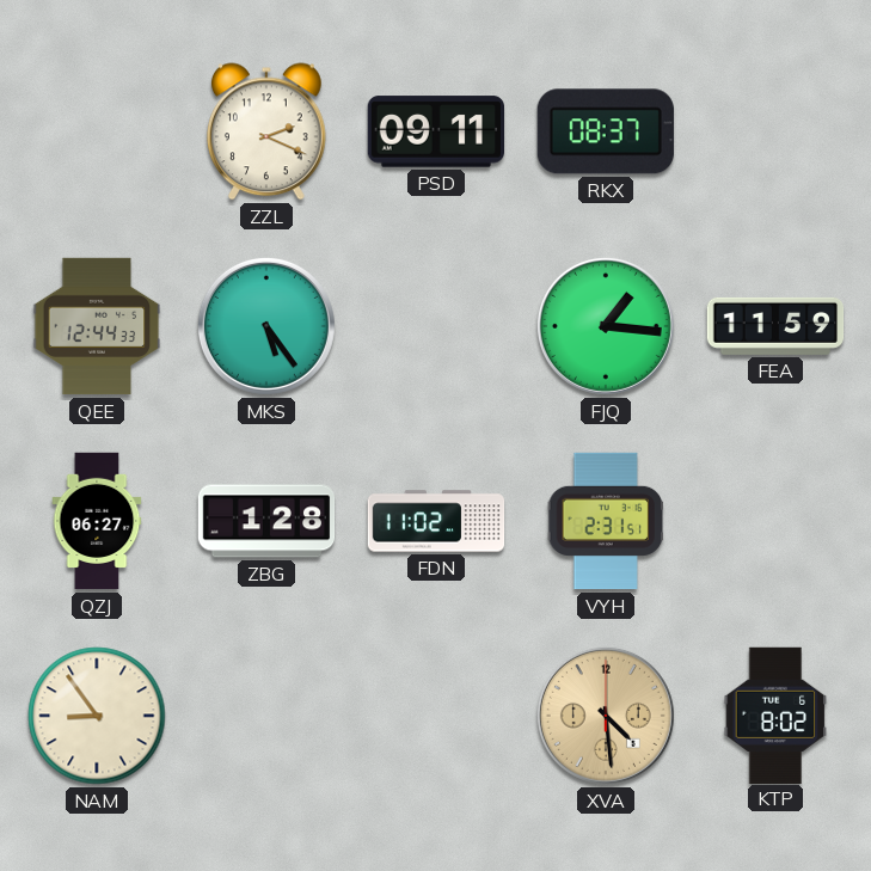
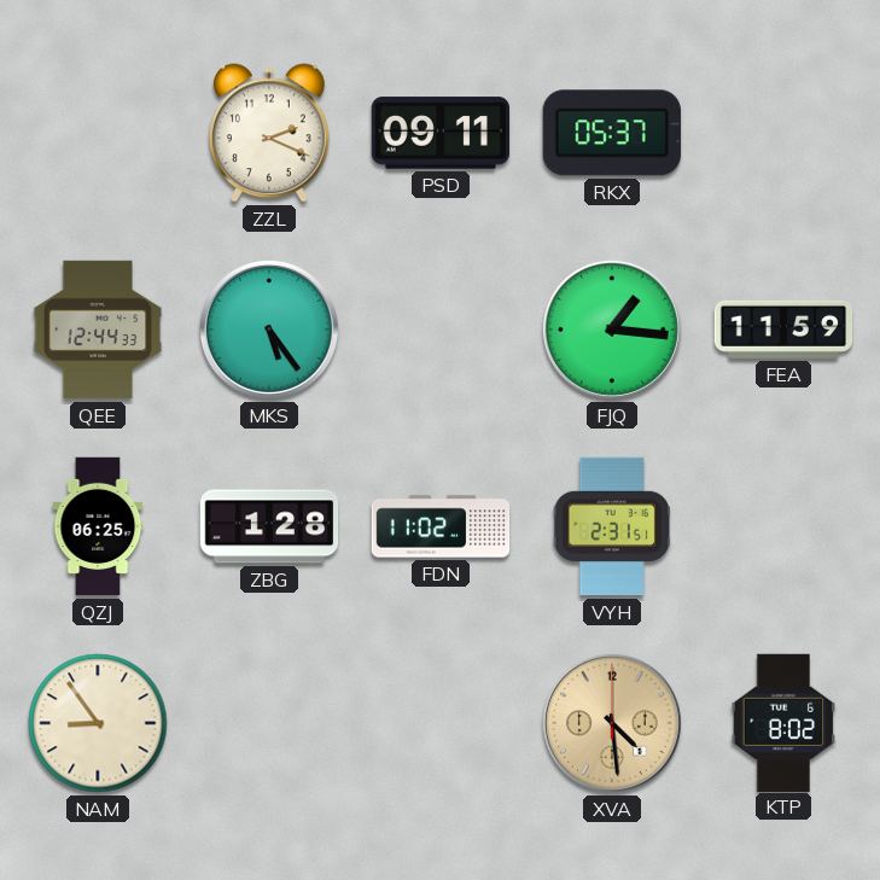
RKX: 08:37 -> 05:37 (612, 133)
QZJ: 06:27 -> 06:25 (98, 526)
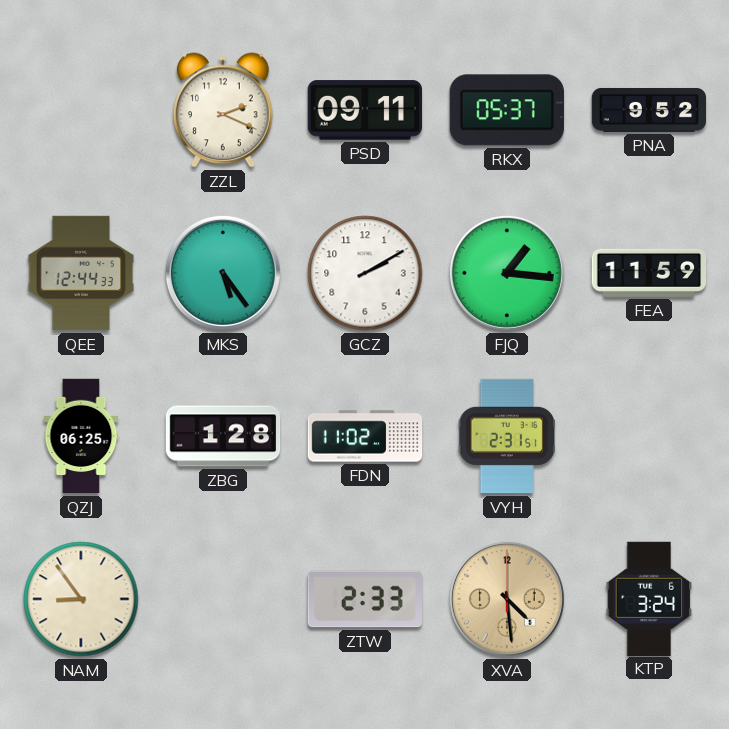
PNA: none -> 9:52 (649, 110)
GCZ: none -> 2:10 (365, 273)
ZTW: none -> 2:33 (364, 599)
KTP: 8:02 -> 3:24 (649, 598)
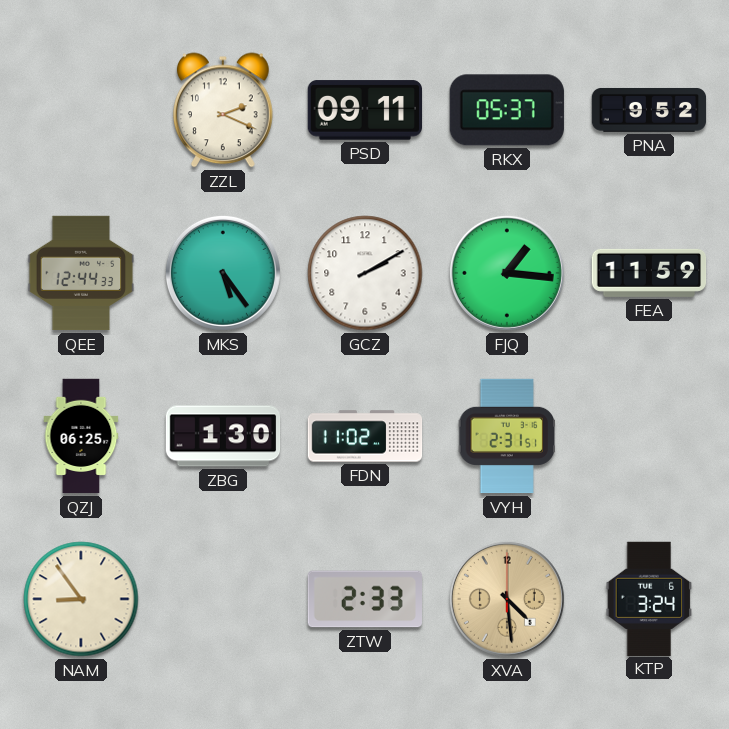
ZBG: 1:28 -> 1:30 (223, 436)
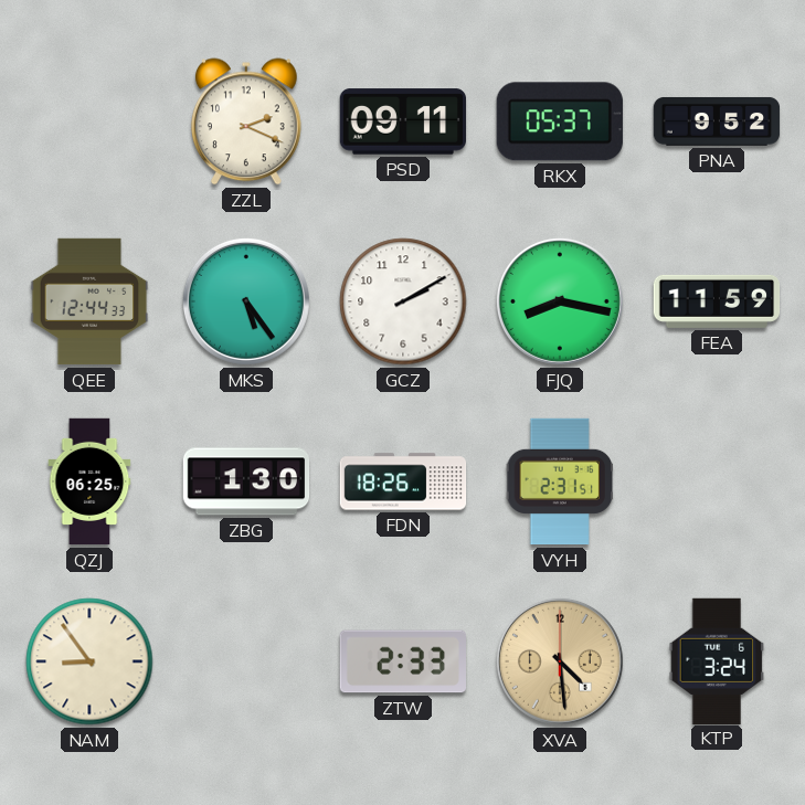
FJQ: 1:16 -> 8:17 (560, 301)
FDN: 11:02 -> 18:26 (403, 481)
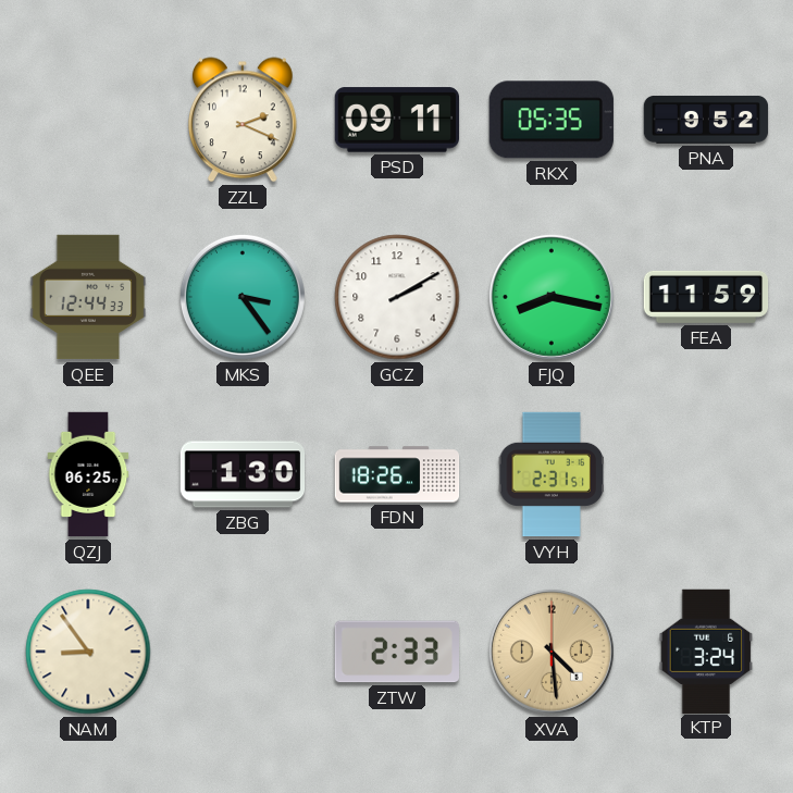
RKX: 05:37 -> 05:35 (552, 120)
MKS: 5:24 -> 3:24 (243, 297)
